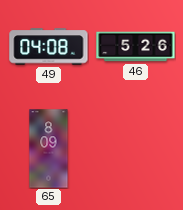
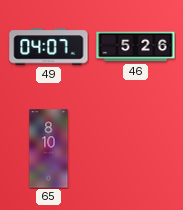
49: 04:08 -> 04:07 (49, 47)
65: 8:09 -> 8:10 (49, 149)
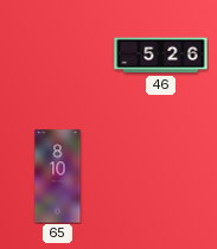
49: 04:07 -> none (49, 47)
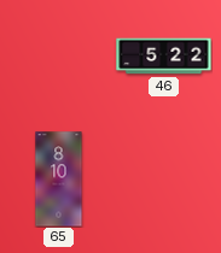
46: 5:26 -> 5:22 (164, 57)
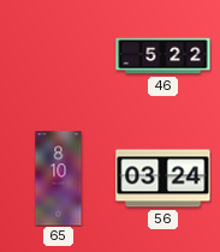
56: none -> 03:24 (163, 179)
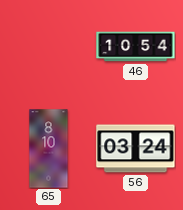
46: 5:22 -> 10:54 (136, 47)
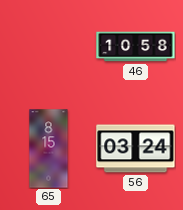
46: 10:54 -> 10:58 (136, 47)
65: 8:10 -> 8:15 (49, 149)
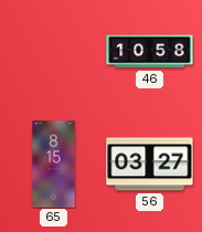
56: 03:24 -> 03:27 (150, 165)
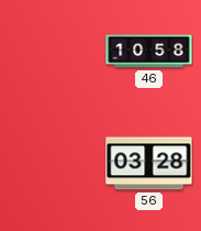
65: 8:15 -> none (54, 165)
56: 03:27 -> 03:28 (149, 164)
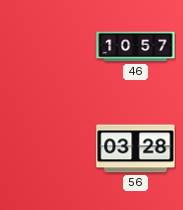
46: 10:58 -> 10:57 (136, 47)
